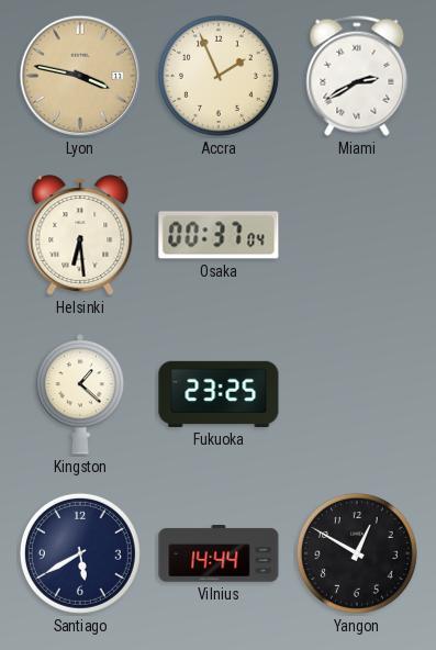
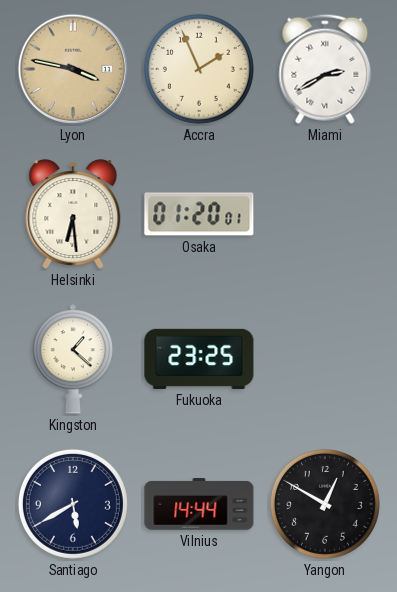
Osaka: 00:37 -> 01:20 (199, 214)
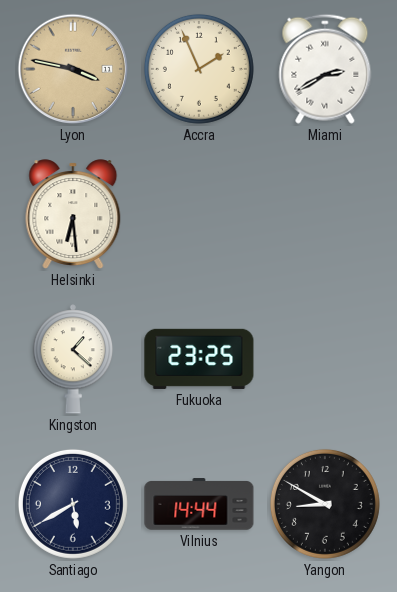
Osaka: 01:20 -> none (199, 214)
Yangon: 12:50 -> 8:50 (325, 504)
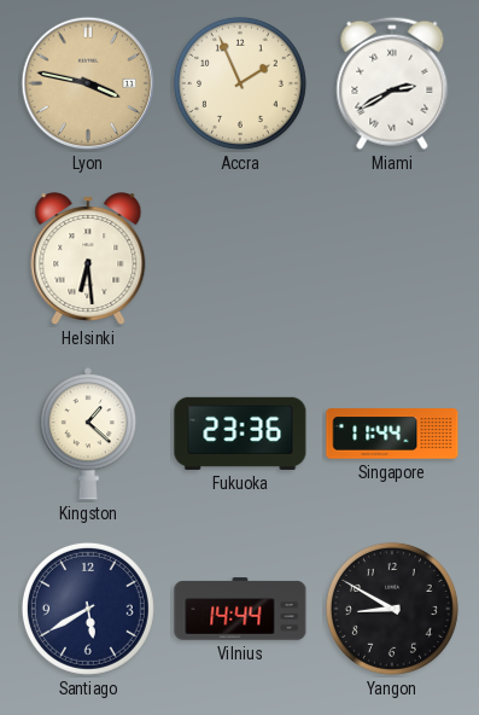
Fukuoka: 23:25 -> 23:36 (240, 434)
Singapore: none -> 11:44 (392, 434)
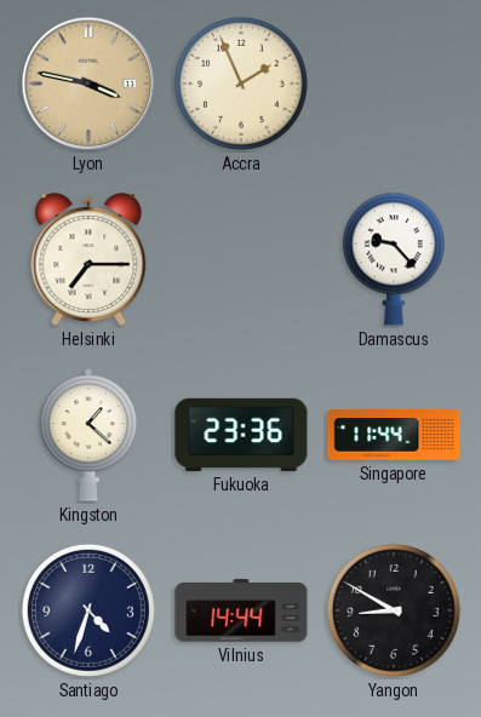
Miami: 2:40 -> none (392, 83)
Helsinki: 6:29 -> 7:15 (88, 259)
Damascus: none -> 9:23 (394, 259)
Santiago: 5:40 -> 4:33 (88, 610)
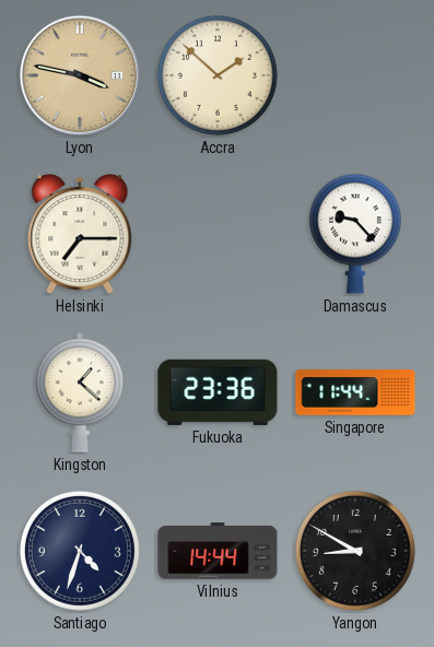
Accra: 1:56 -> 1:52 (218, 75)
